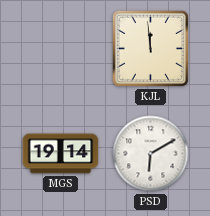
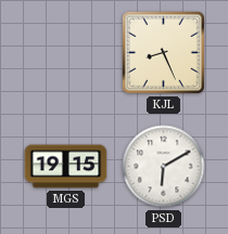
KJL: 11:59 -> 8:26 (163, 52)
MGS: 19:14 -> 19:15 (66, 167)
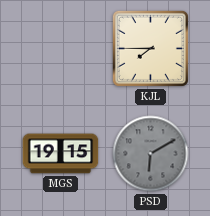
KJL: 8:26 -> 7:45 (150, 48)
PSD dial: white -> grey (151, 154)
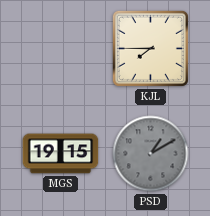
PSD: 6:10 -> 1:10 (151, 154)
